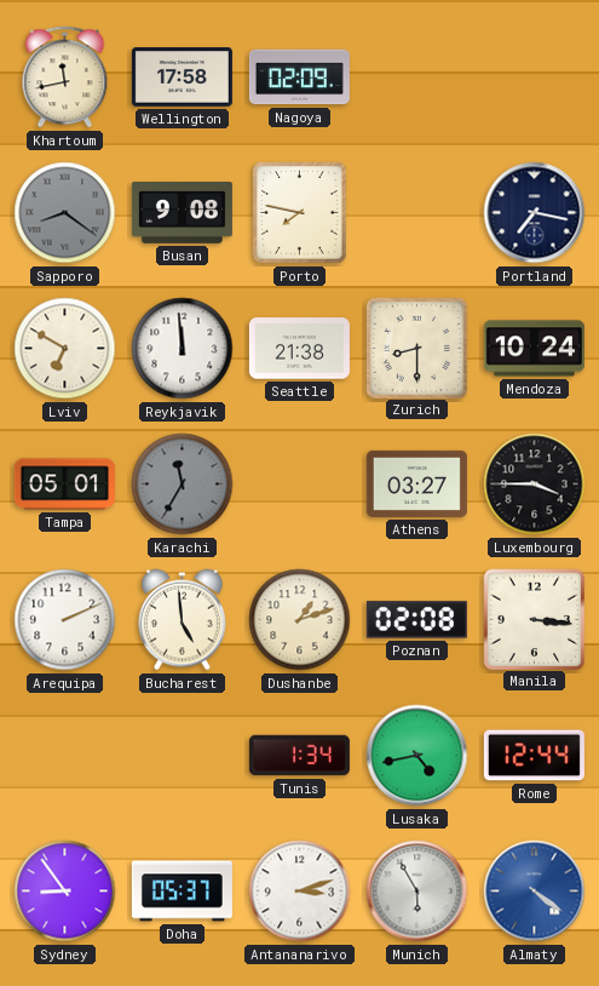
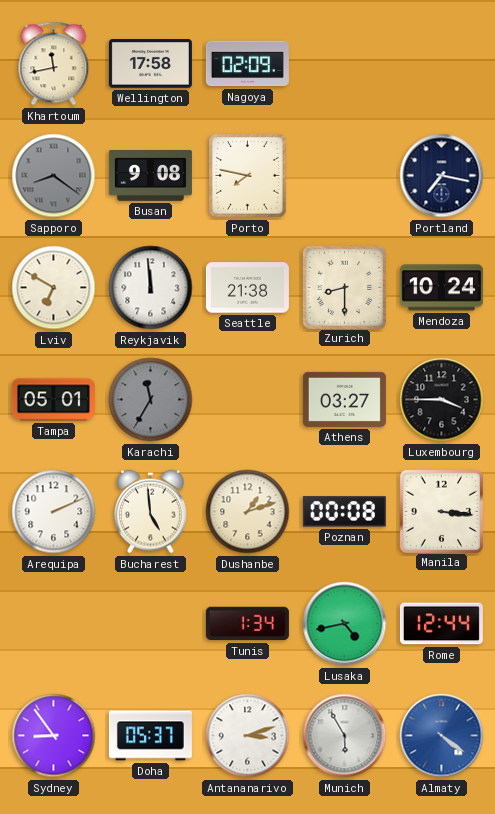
Poznan: 02:08 -> 00:08 (344, 512)
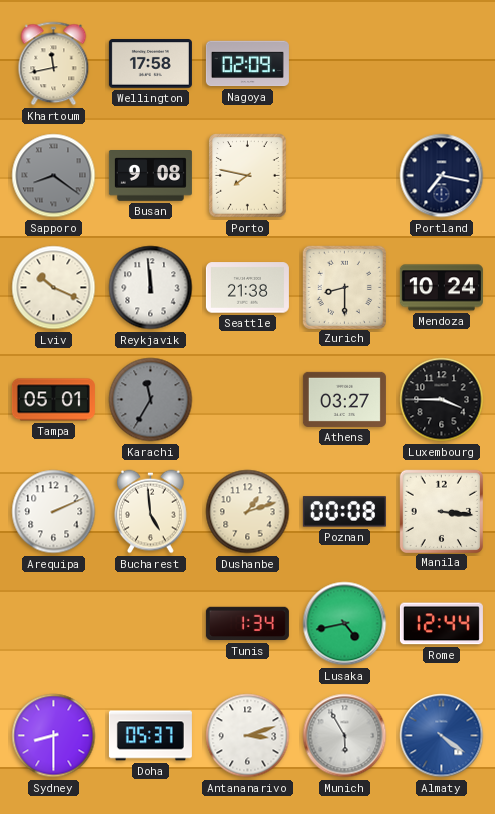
Lviv: 6:50 -> 10:19 (54, 288)
Sydney: 8:54 -> 8:30 (54, 736)
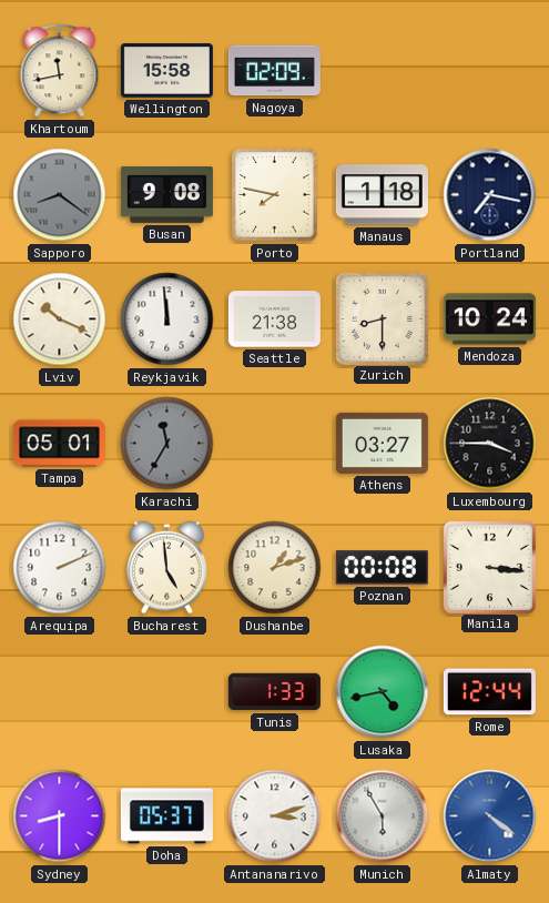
Wellington: 17:58 -> 15:58 (166, 71)
Manaus: none -> 1:18 (382, 195)
Tunis: 1:34 -> 1:33 (274, 692)
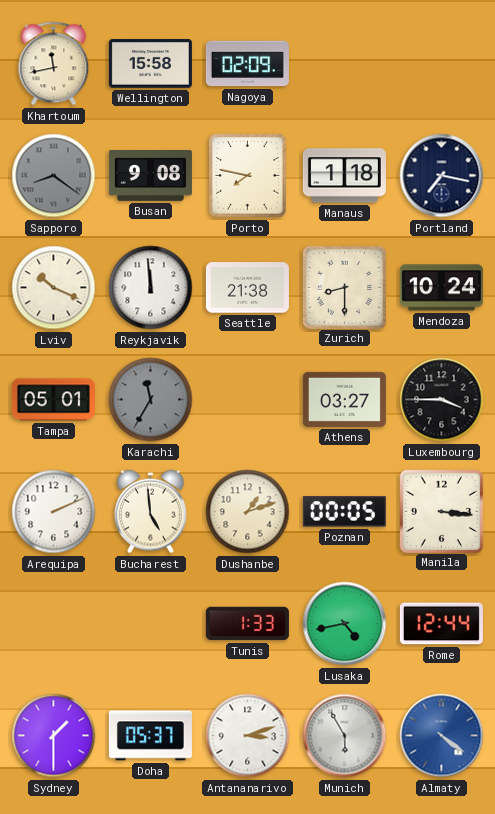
Poznan: 00:08 -> 00:05 (344, 512)
Sydney: 8:30 -> 1:30 (54, 736)
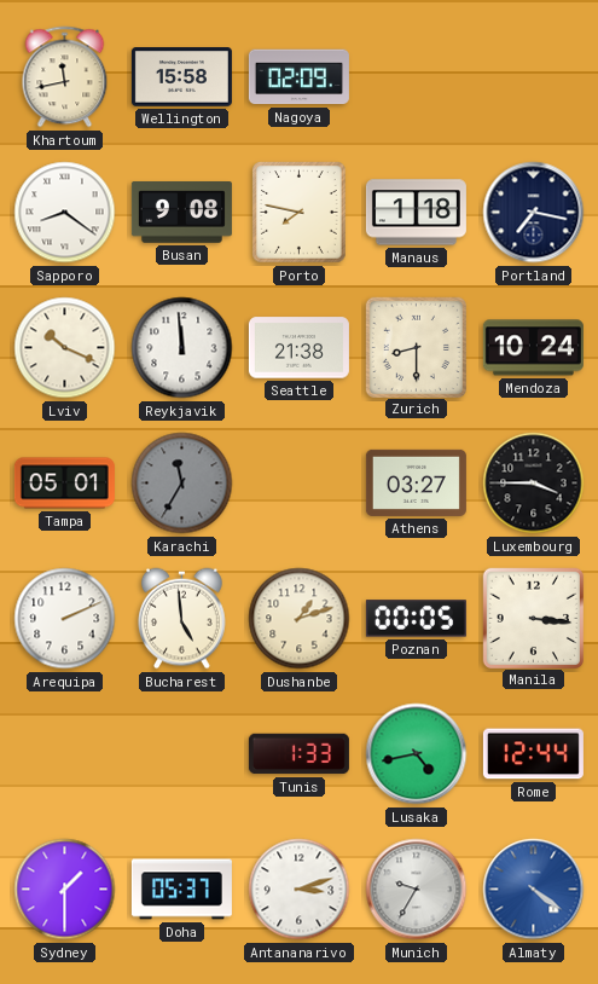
Sapporo dial: grey -> white (65, 213)
Munich: 5:55 -> 9:35 (417, 890)
